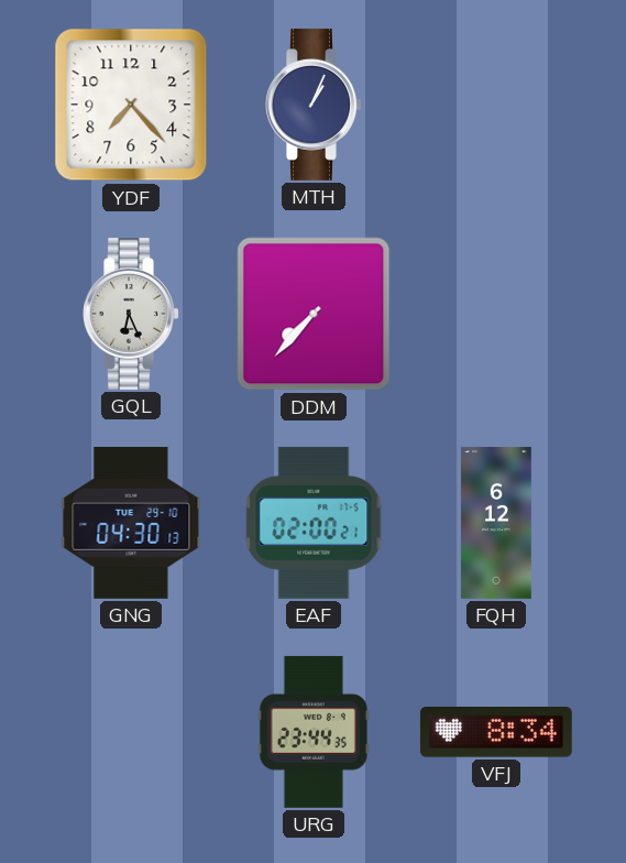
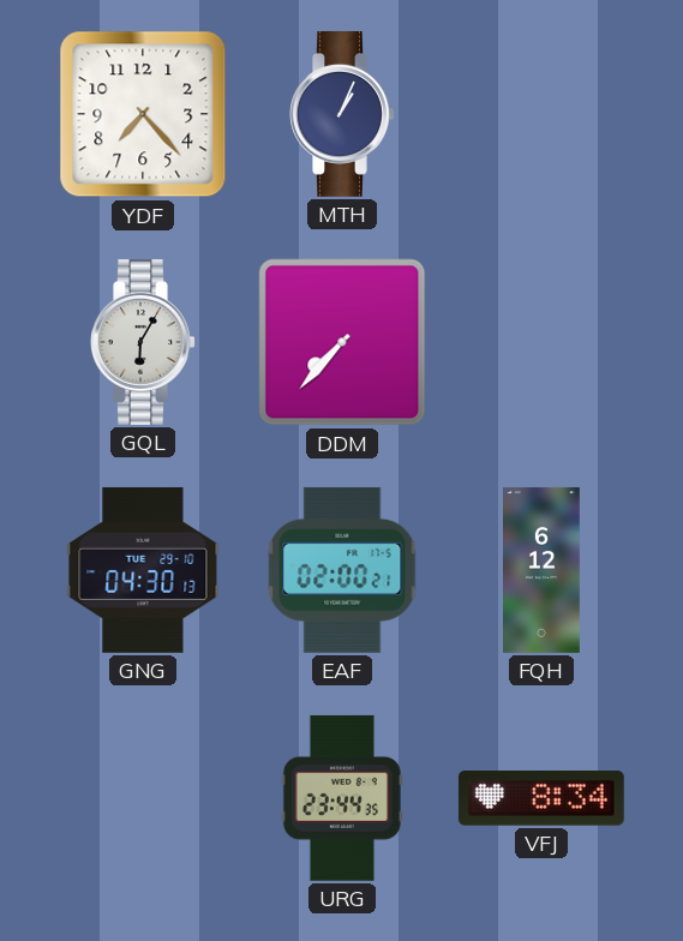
GQL: 6:26 -> 6:05 (143, 342)
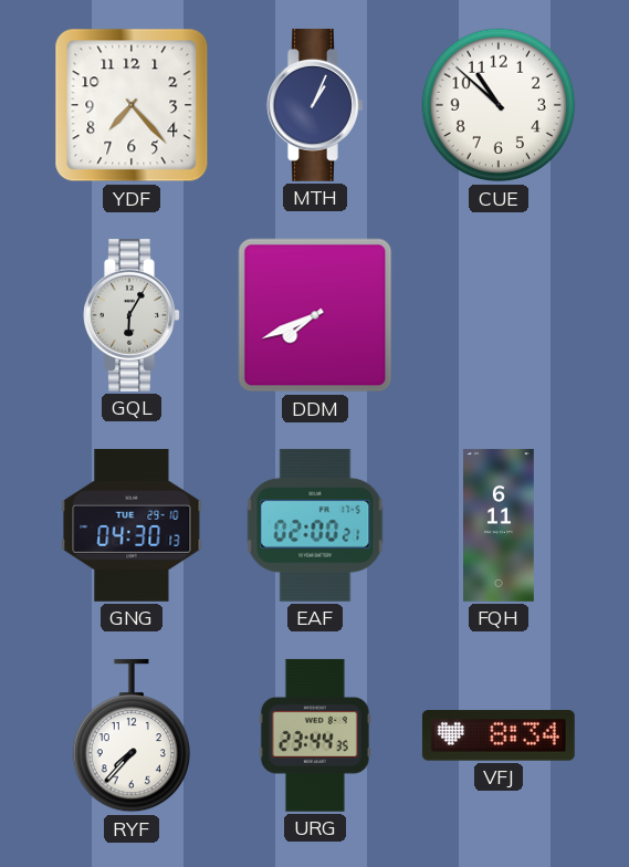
CUE: none -> 10:52 (499, 105)
DDM: 7:37 -> 7:41 (315, 315)
FQH: 6:12 -> 6:11 (500, 525)
RYF: none -> 7:37 (130, 735)
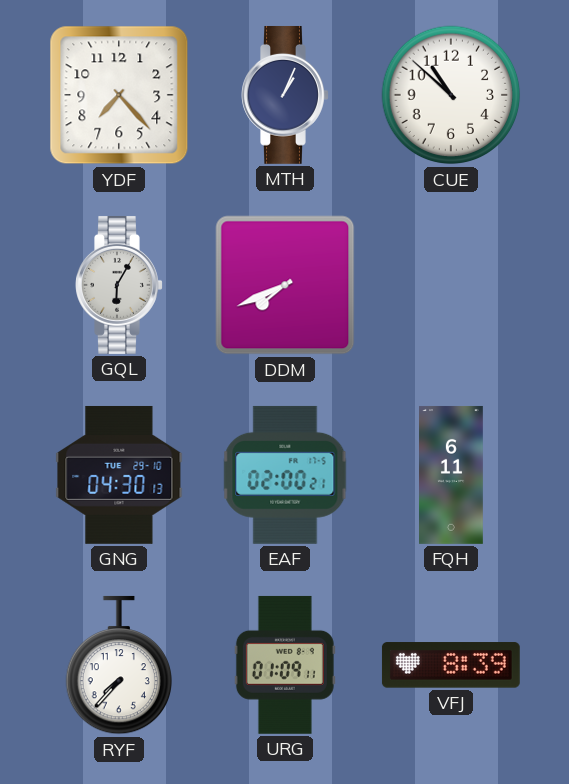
URG: 23:44 -> 01:09 (285, 665)
VFJ: 8:34 -> 8:39 (451, 665)
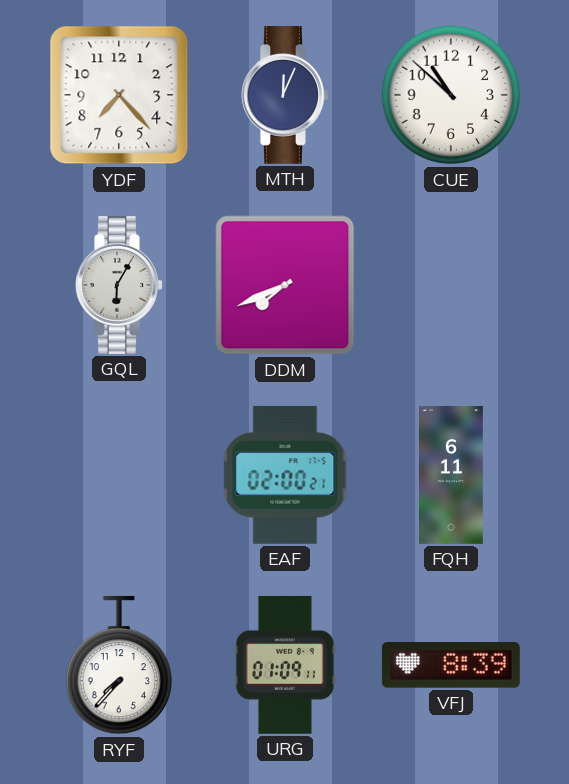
MTH: 1:04 -> 12:04 (285, 95)
GNG: 04:30 -> none (119, 475)
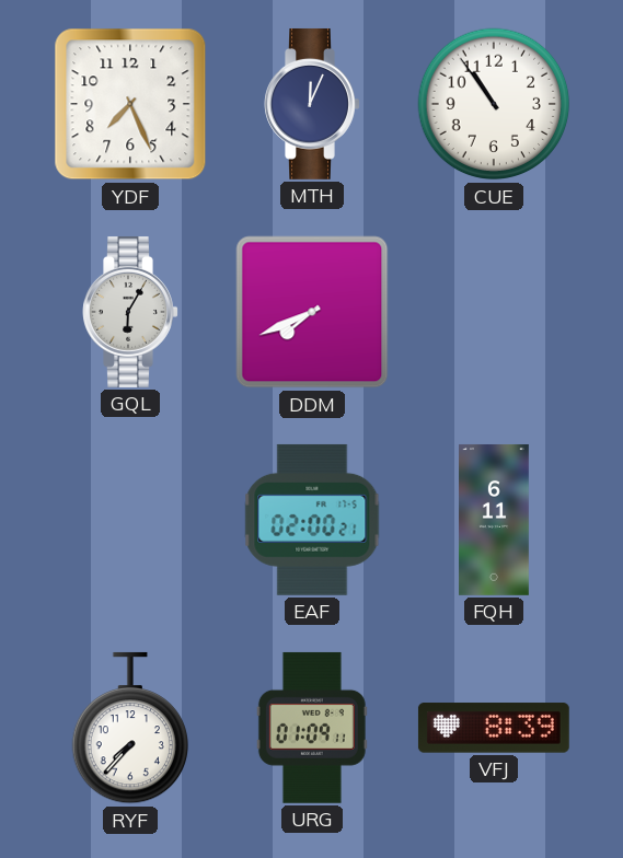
YDF: 7:23 -> 7:26 (130, 104)
CUE: 10:52 -> 10:54 (494, 104)
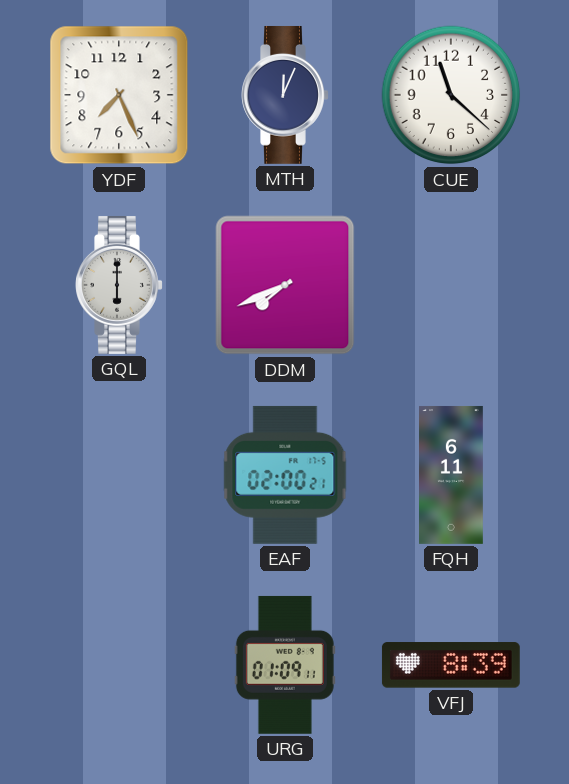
CUE: 10:54 -> 11:22 (451, 95)
GQL: 6:05 -> 6:00 (119, 285)
RYF: 7:37 -> none (129, 728)
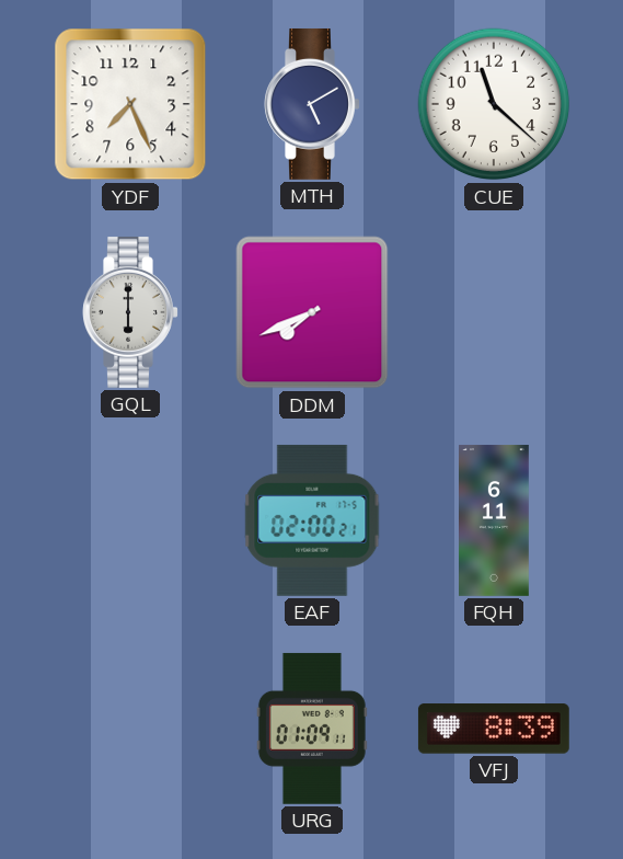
MTH: 12:04 -> 5:10 (312, 104)
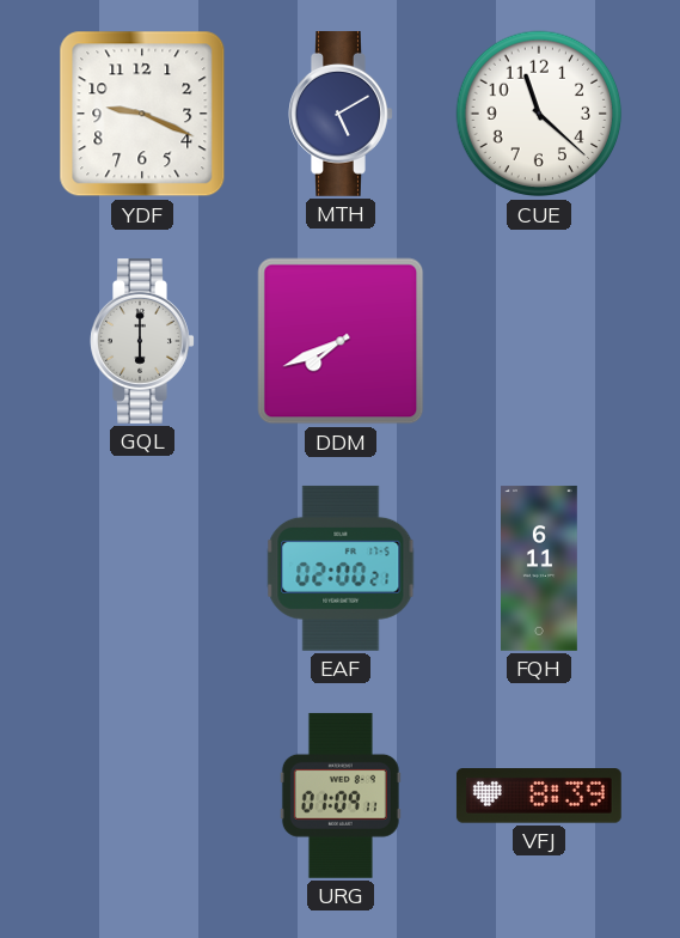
YDF: 7:26 -> 9:19 (142, 114)
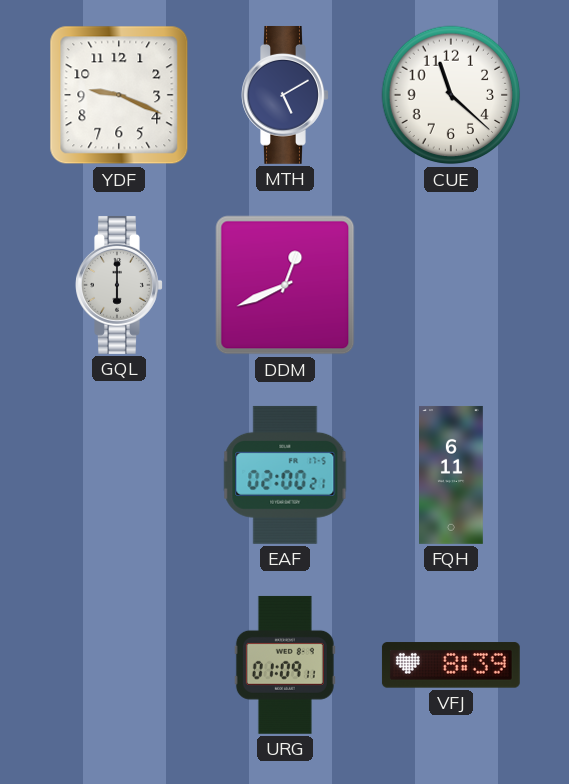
DDM: 7:41 -> 12:41 (285, 285)
